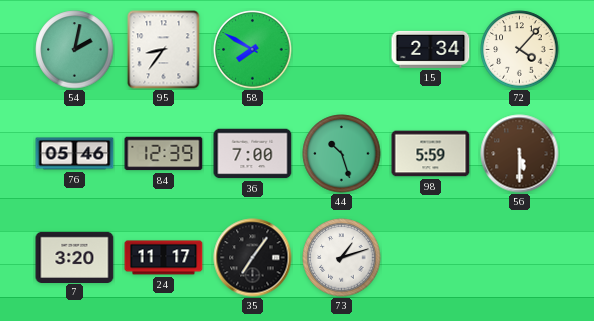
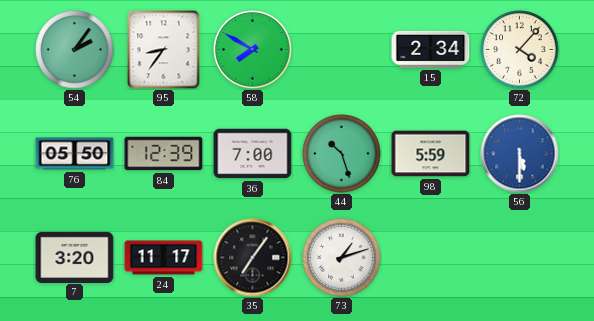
54: 2:02 -> 2:06 (75, 50)
76: 05:46 -> 05:50 (75, 154)
56 dial: brown -> blue (520, 154)
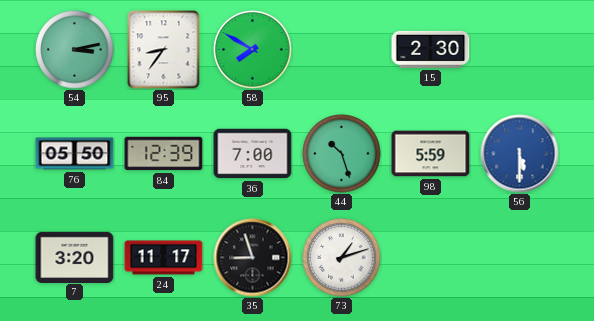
54: 2:06 -> 3:13 (75, 50)
15: 2:34 -> 2:30 (431, 49)
72: 4:07 -> none (520, 50)
35: 7:06 -> 8:57 (253, 258)
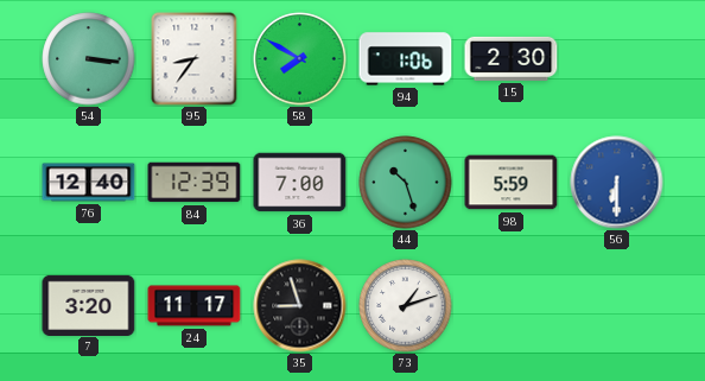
54: 3:13 -> 3:16 (89, 59)
94: none -> 1:06 (406, 59)
76: 05:50 -> 12:40 (89, 183)
56: 5:30 -> 6:30 (617, 183)
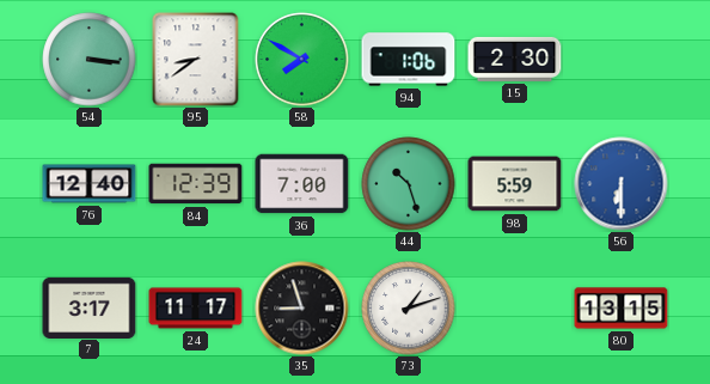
95: 8:36 -> 8:39 (196, 60)
7: 3:20 -> 3:17 (90, 307)
80: none -> 13:15 (622, 309)
